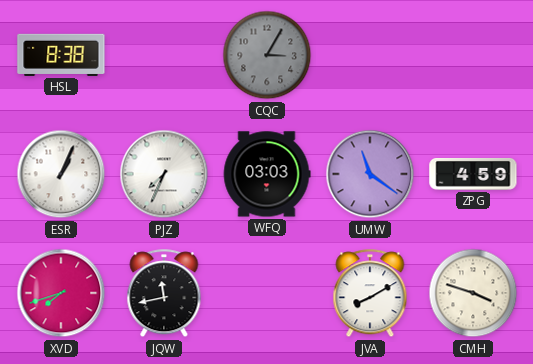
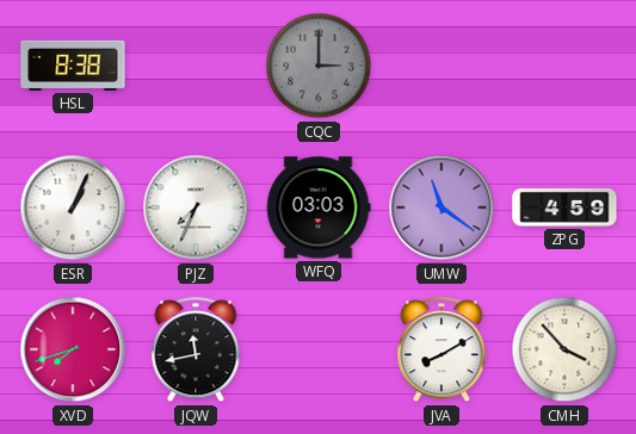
CQC: 3:05 -> 3:00 (319, 66)
CMH: 3:48 -> 3:53 (564, 349)
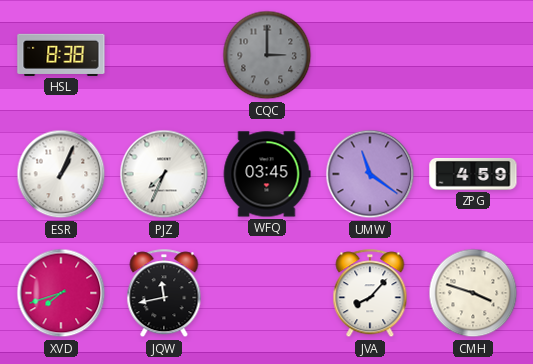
WFQ: 03:03 -> 03:45 (267, 174)
JVA: 8:10 -> 8:07 (370, 294)
CMH: 3:53 -> 3:48 (473, 293)
